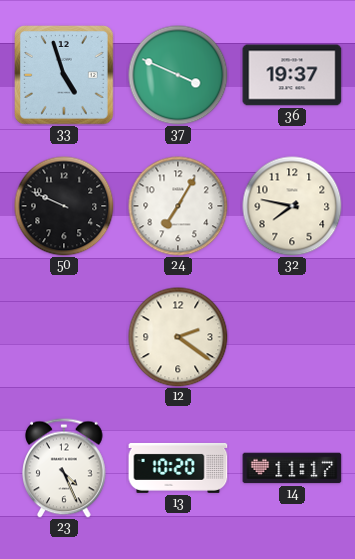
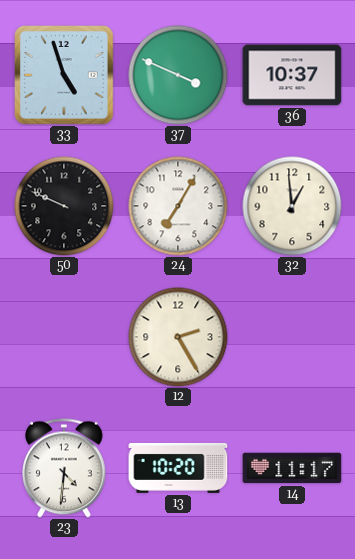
36: 19:37 -> 10:37 (292, 75)
32: 7:47 -> 12:59 (292, 206)
12: 2:21 -> 2:25 (178, 337)
23: 4:26 -> 4:31 (65, 468)
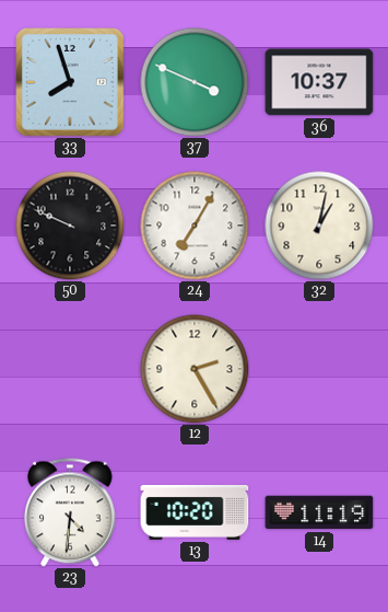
33: 4:57 -> 7:57 (70, 82)
32: 12:59 -> 1:02 (319, 226)
14: 11:17 -> 11:19 (319, 512)
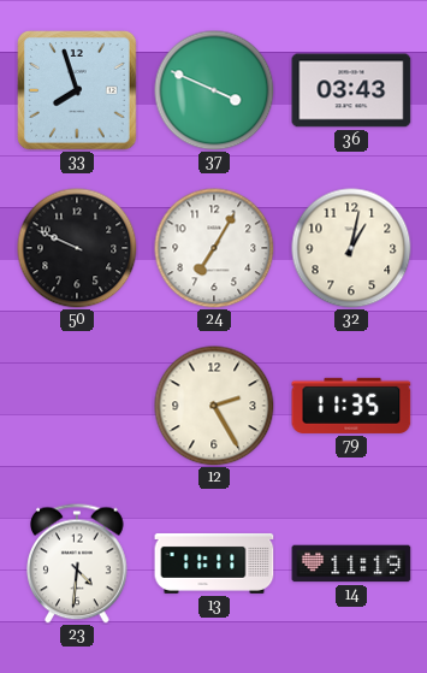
36: 10:37 -> 03:43 (351, 90)
79: none -> 11:35 (351, 406)
13: 10:20 -> 11:11 (214, 563)
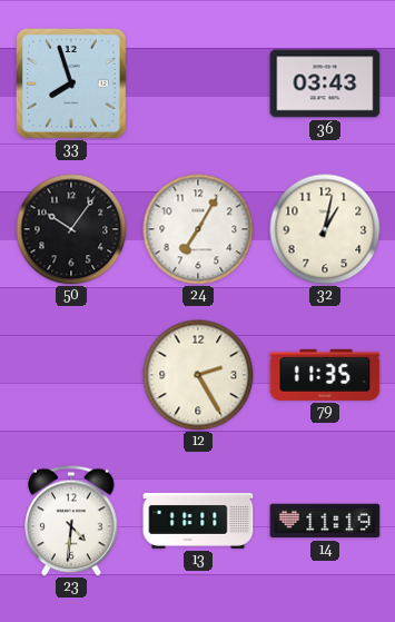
37: 3:49 -> none (214, 90)
50: 9:49 -> 10:06 (71, 229)
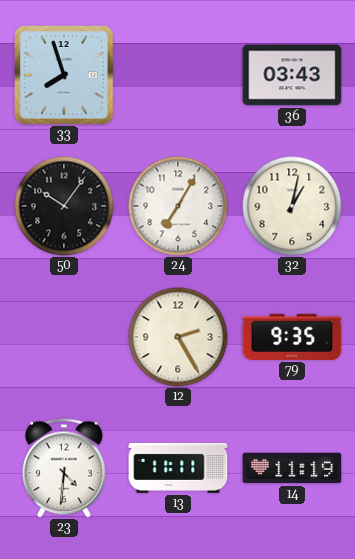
79: 11:35 -> 9:35 (292, 337)
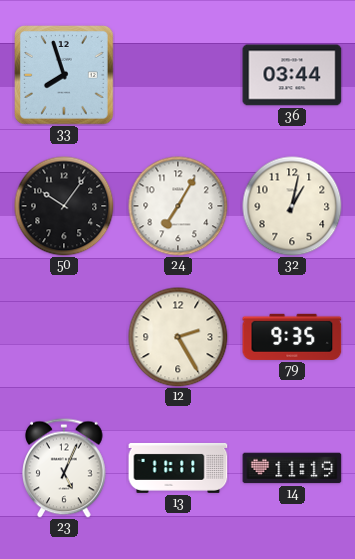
36: 03:43 -> 03:44 (292, 75)
23: 4:31 -> 5:04 (65, 468)
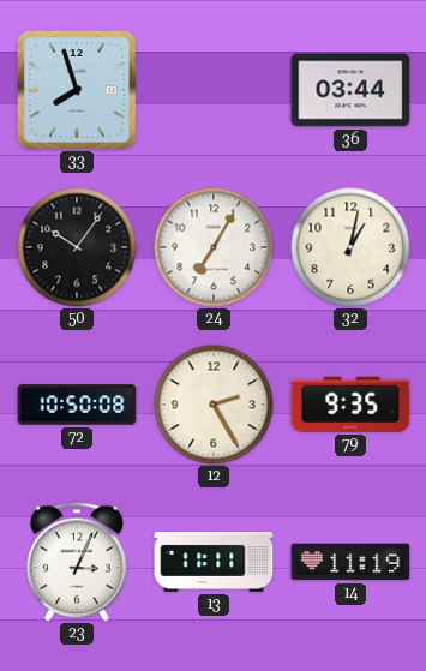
72: none -> 10:50 (77, 405)
23: 5:04 -> 3:04 (78, 562)
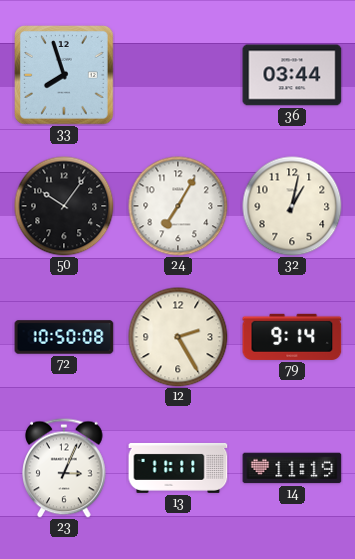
79: 9:35 -> 9:14 (292, 337)
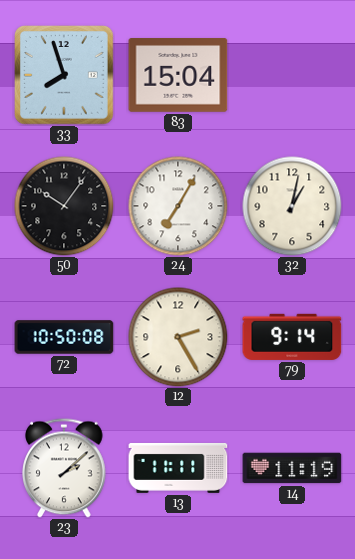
83: none -> 15:04 (178, 76)
36: 03:44 -> none (292, 75)
23: 3:04 -> 2:08 (65, 468)
